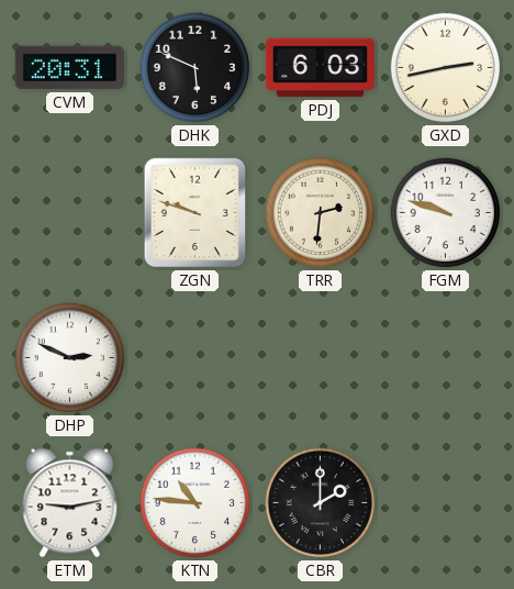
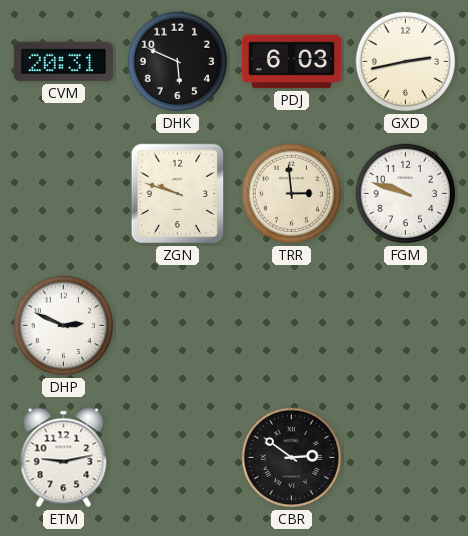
TRR: 2:31 -> 2:59 (292, 194)
KTN: 10:46 -> none (195, 503)
CBR: 2:00 -> 2:51 (292, 458)
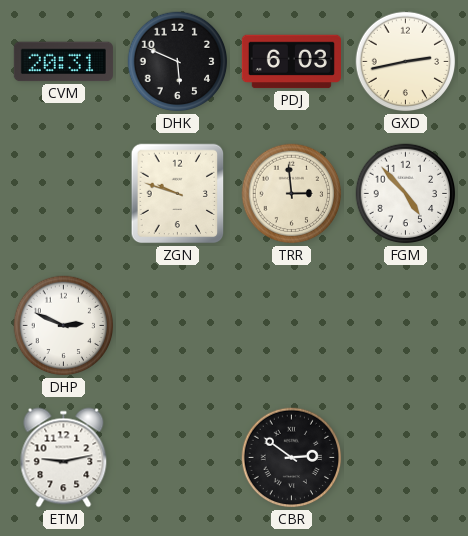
FGM: 9:48 -> 4:53 (406, 194)
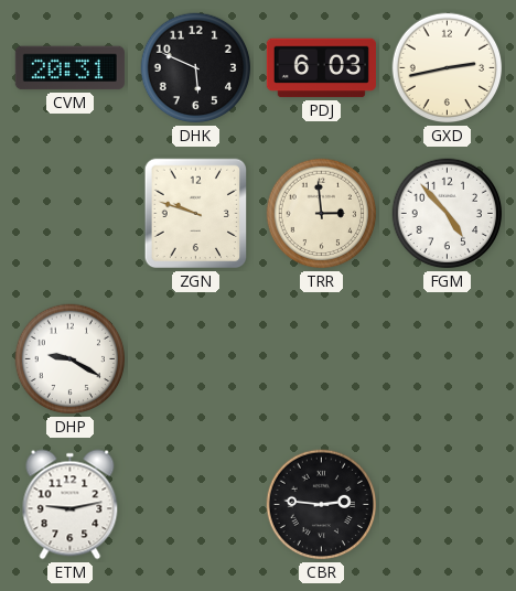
DHP: 2:49 -> 9:20 (71, 359)
CBR: 2:51 -> 2:46 (322, 505)
